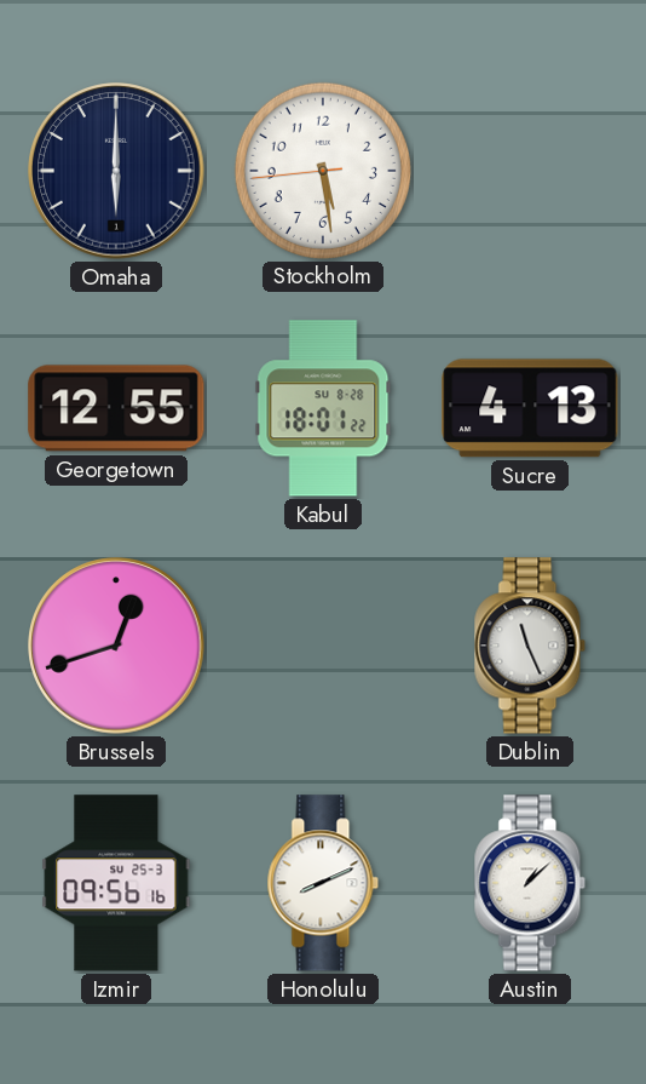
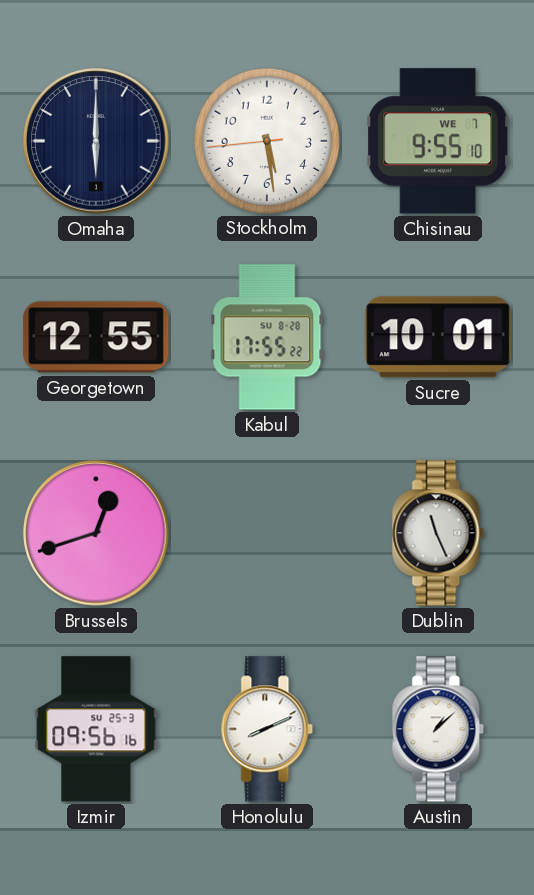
Chisinau: none -> 9:55 (439, 141)
Kabul: 18:01 -> 17:55 (267, 337)
Sucre: 4:13 -> 10:01 (438, 337)
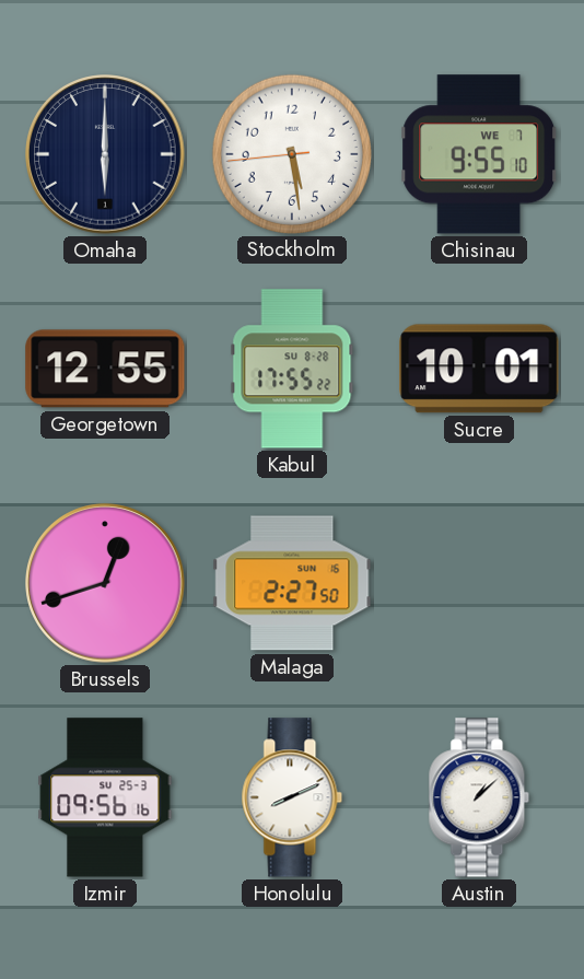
Malaga: none -> 2:27 (292, 583)
Dublin: 11:26 -> none (438, 533)
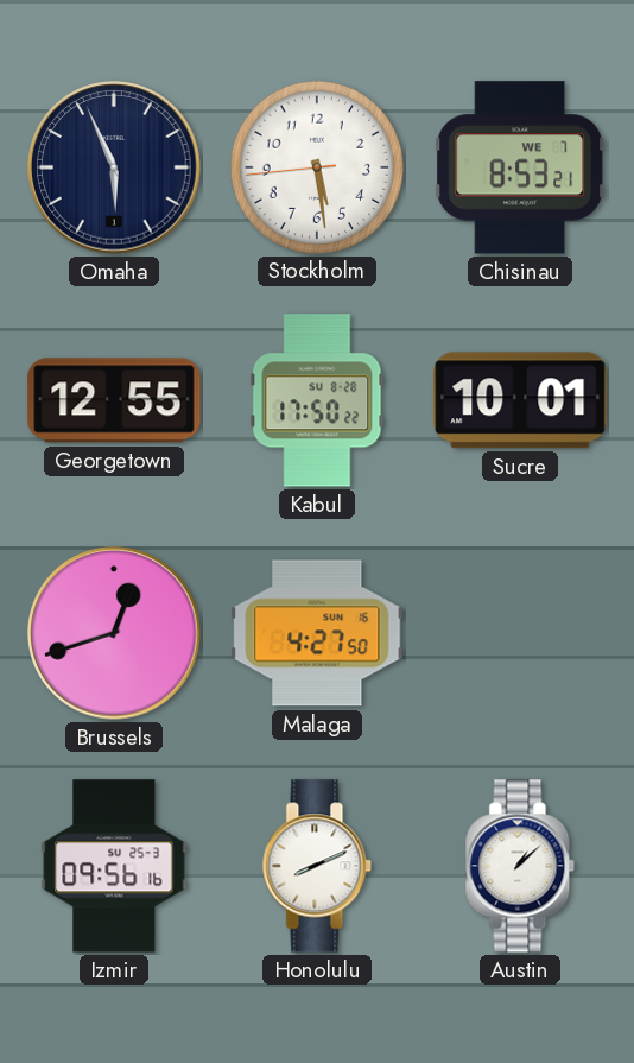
Omaha: 6:00 -> 5:56 (114, 167)
Chisinau: 9:55 -> 8:53 (521, 167)
Kabul: 17:55 -> 17:50 (317, 400)
Malaga: 2:27 -> 4:27 (317, 633)
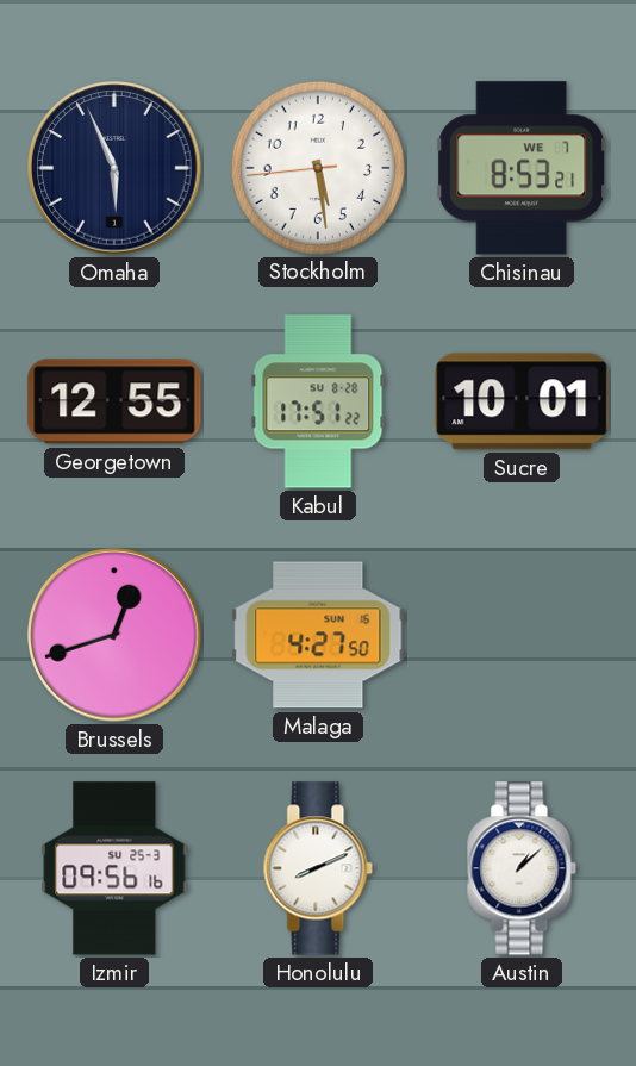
Kabul: 17:50 -> 17:51 (318, 401)
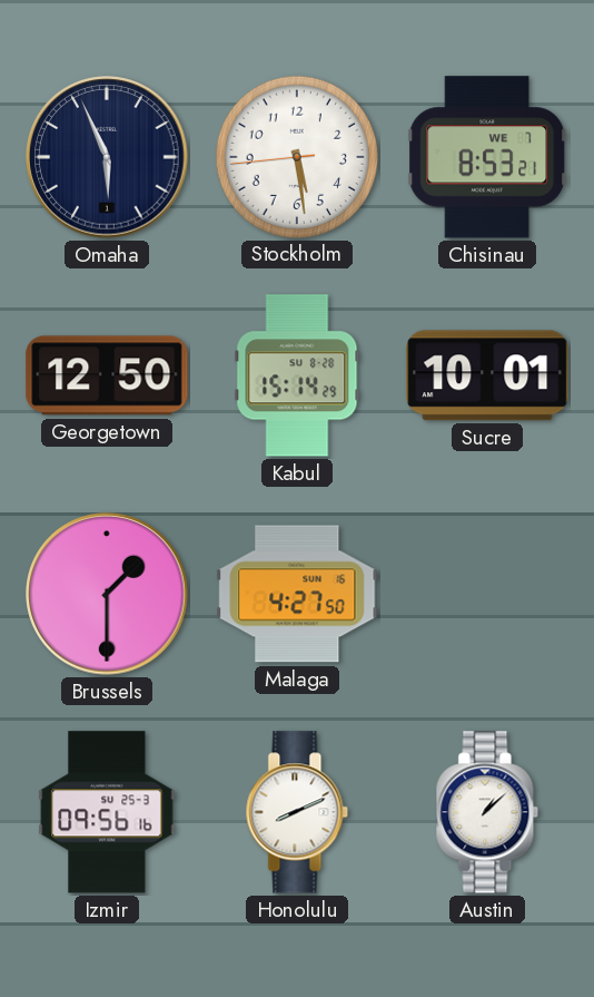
Georgetown: 12:55 -> 12:50 (107, 375)
Kabul: 17:51 -> 15:14 (297, 375)
Brussels: 12:42 -> 1:30 (107, 594)
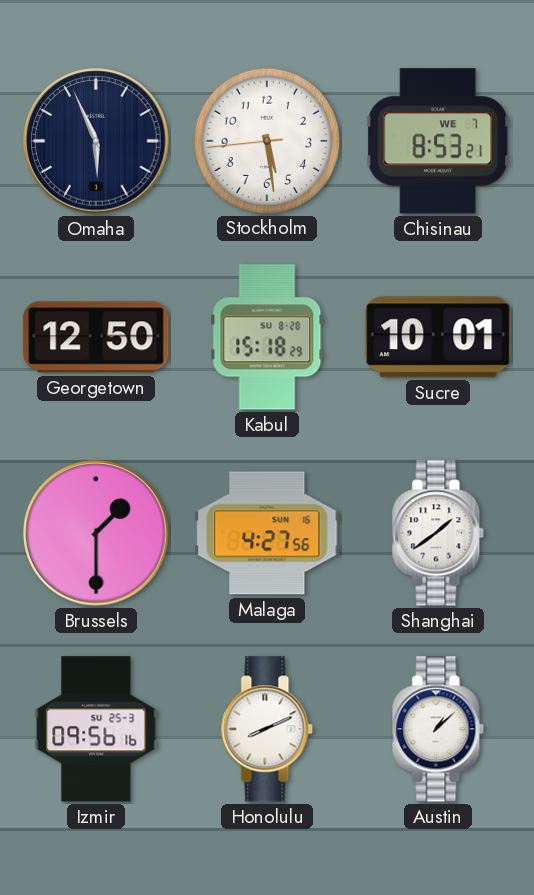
Kabul: 15:14 -> 15:18 (267, 337)
Malaga: 4:27:50 -> 4:27:56 (267, 533)
Shanghai: none -> 1:39 (438, 533)
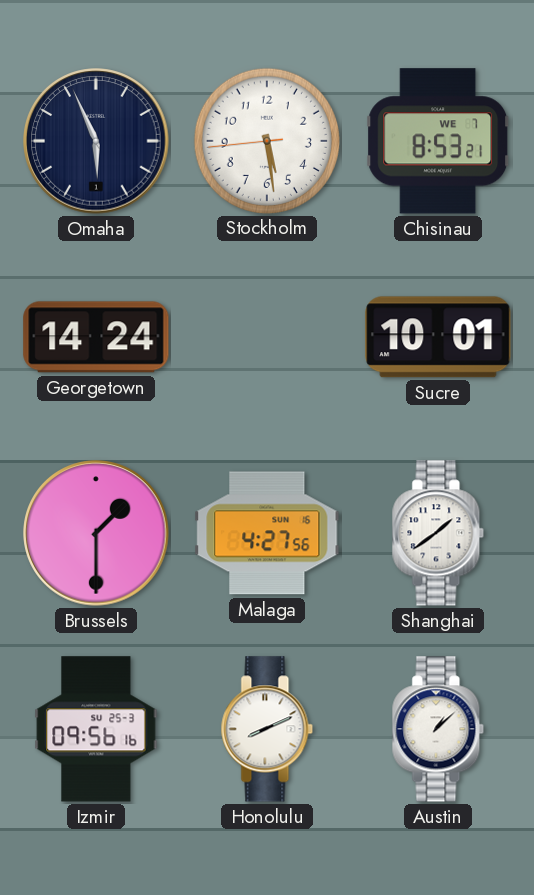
Georgetown: 12:50 -> 14:24 (96, 337)
Kabul: 15:18 -> none (267, 337)
